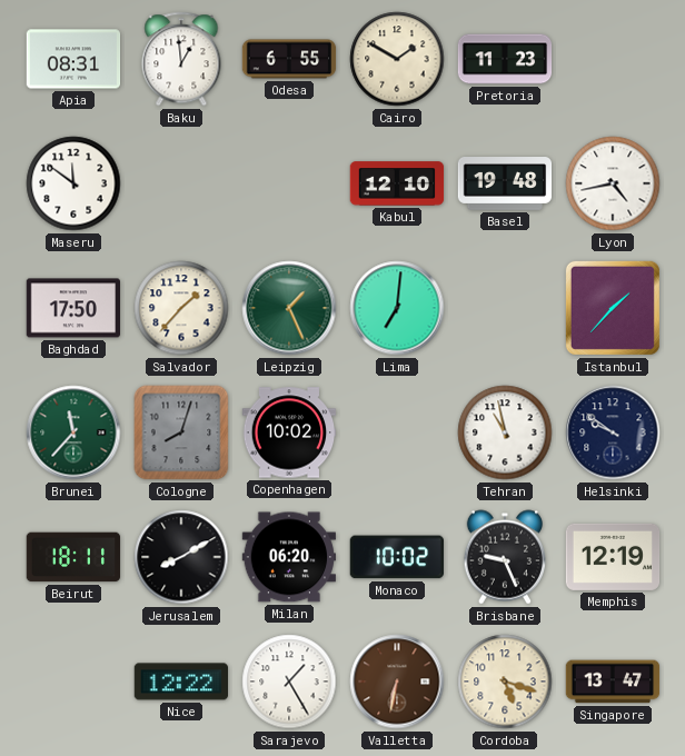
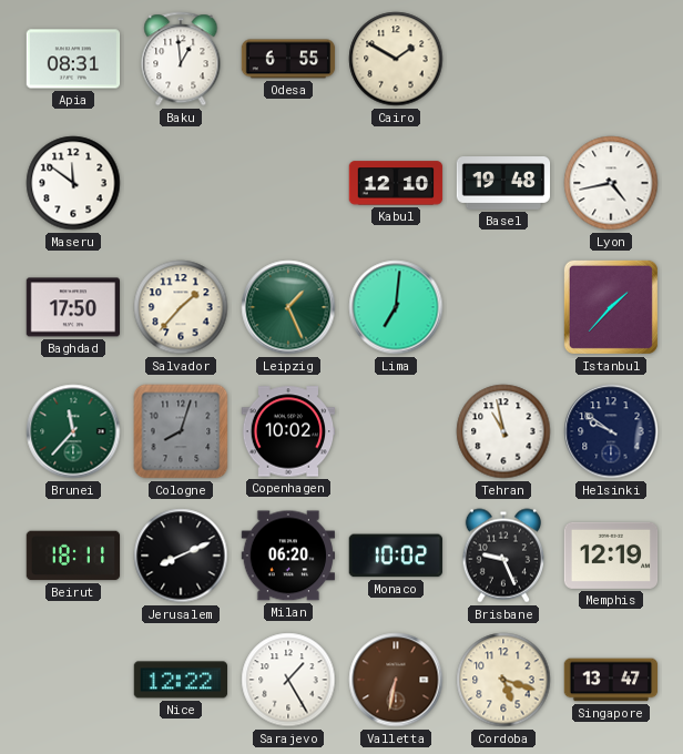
Pretoria: 11:23 -> none (505, 59)
Jerusalem: 8:10 -> 8:11 (181, 556)
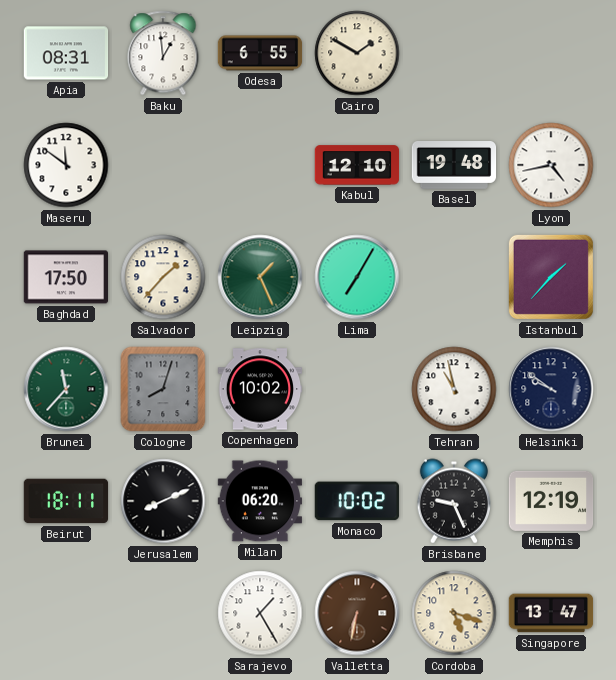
Lima: 7:01 -> 7:05 (357, 277)
Nice: 12:22 -> none (181, 680)
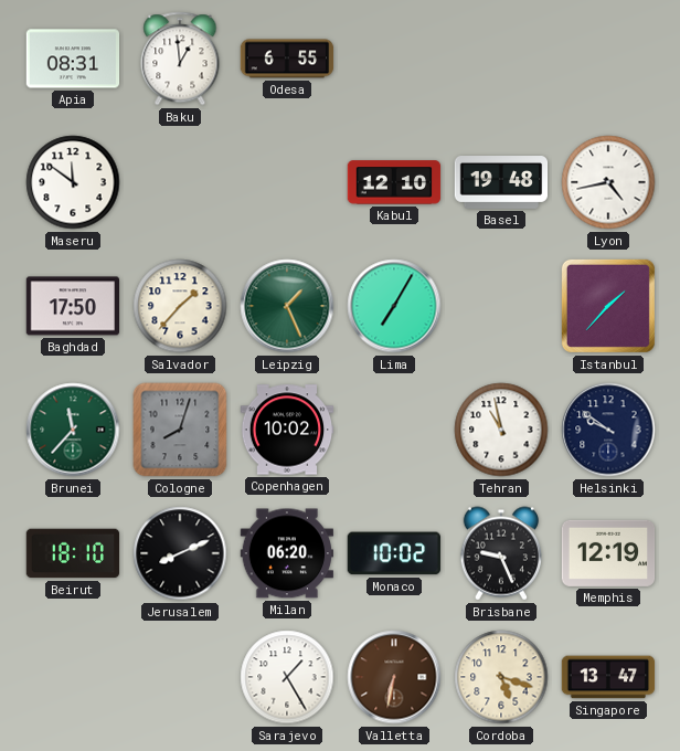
Cairo: 1:50 -> none (357, 53)
Beirut: 18:11 -> 18:10 (73, 553)
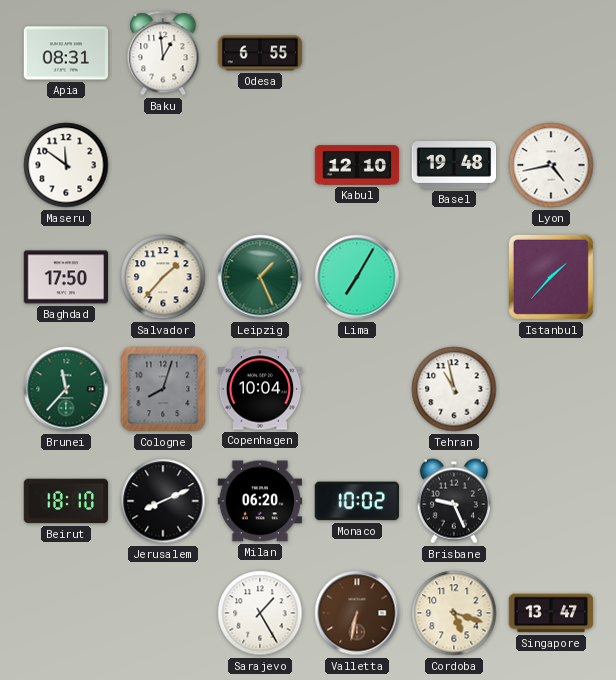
Copenhagen: 10:02 -> 10:04 (260, 389)
Helsinki: 9:51 -> none (608, 430)
Memphis: 12:19 -> none (608, 553)
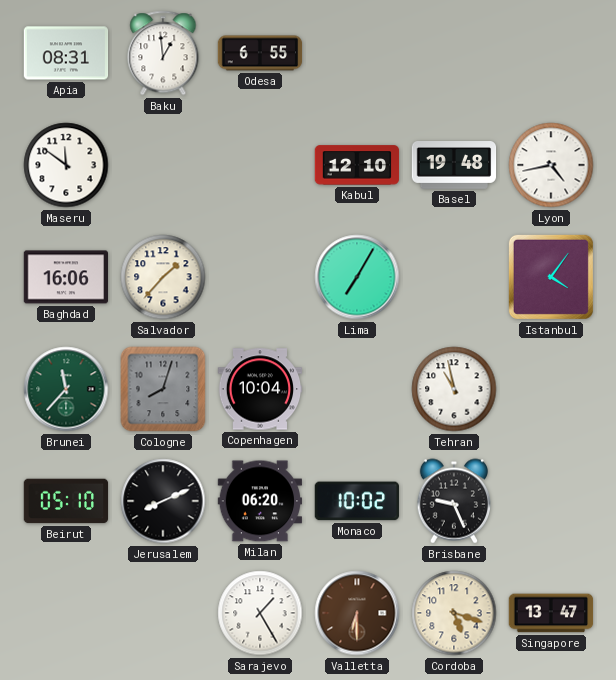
Baghdad: 17:50 -> 16:06 (65, 277)
Leipzig: 1:26 -> none (260, 277)
Istanbul: 1:37 -> 4:06 (551, 277)
Beirut: 18:10 -> 05:10 (66, 501)
Valletta: 6:32 -> 6:30 (357, 613)
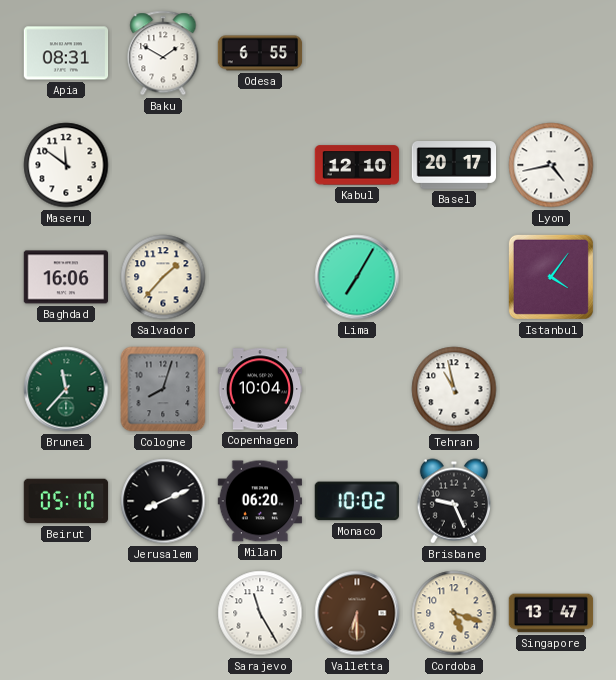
Baku: 12:59 -> 1:50 (163, 53)
Basel: 19:48 -> 20:17 (454, 166)
Sarajevo: 1:25 -> 11:25 (260, 613)
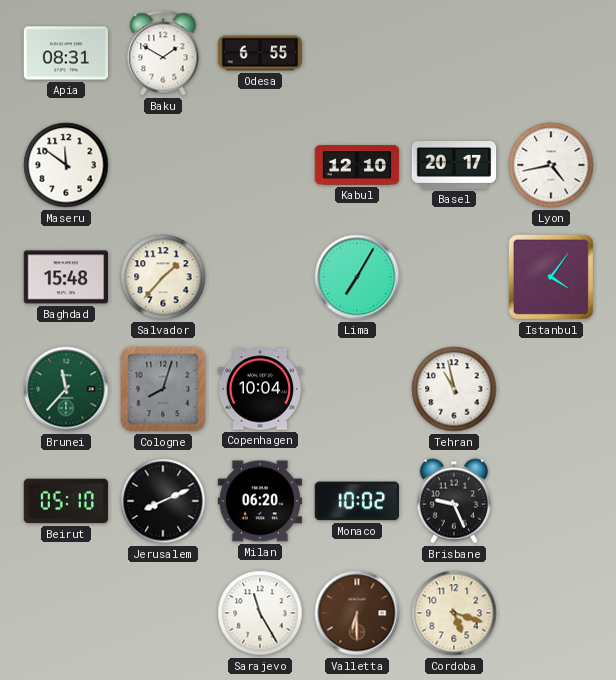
Baghdad: 16:06 -> 15:48 (65, 277)
Singapore: 13:47 -> none (551, 613)
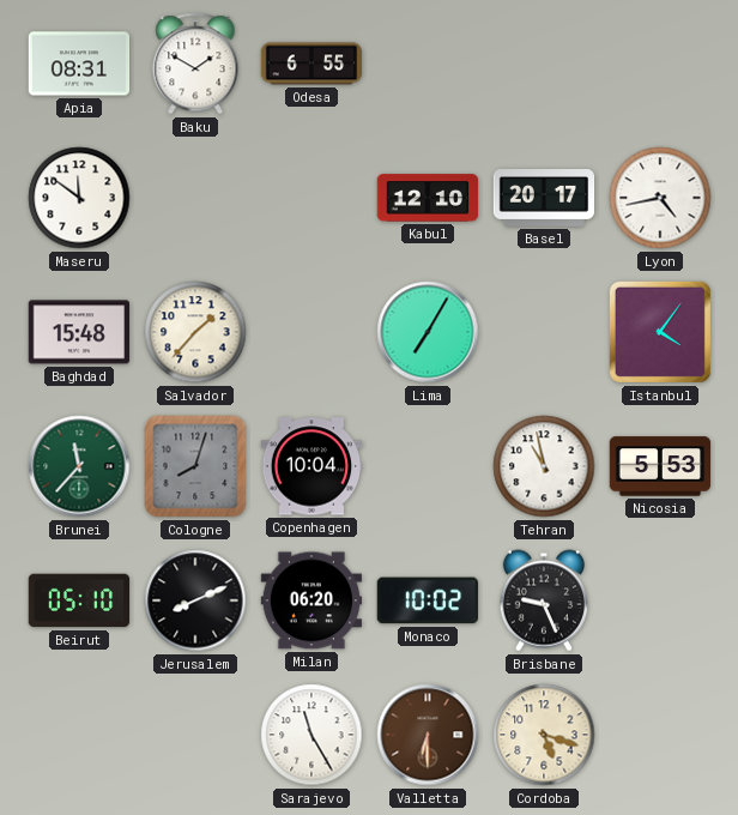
Nicosia: none -> 5:53 (660, 466)
